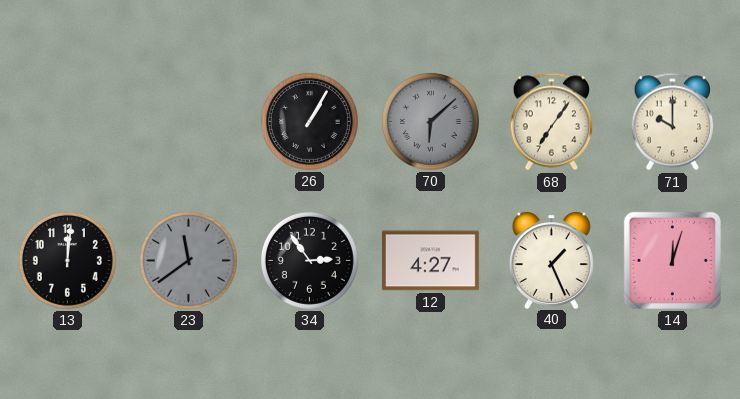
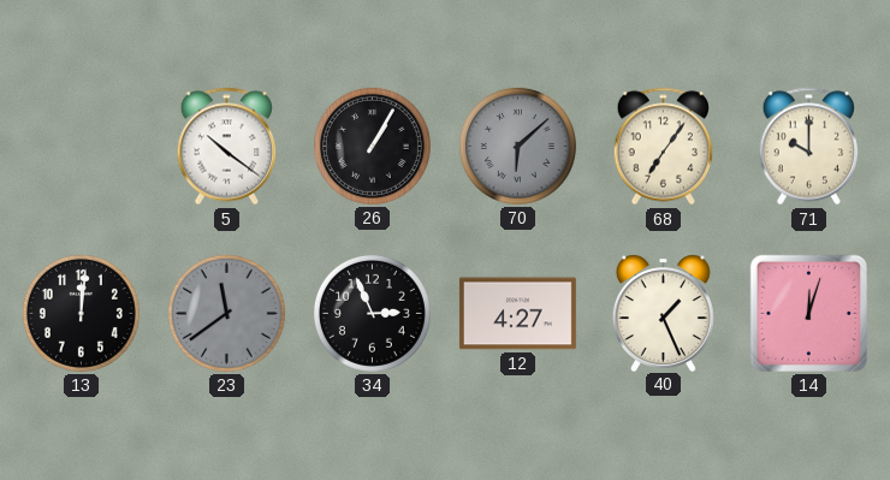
5: none -> 10:21 (227, 147)
34: 2:54 -> 2:56 (372, 313)
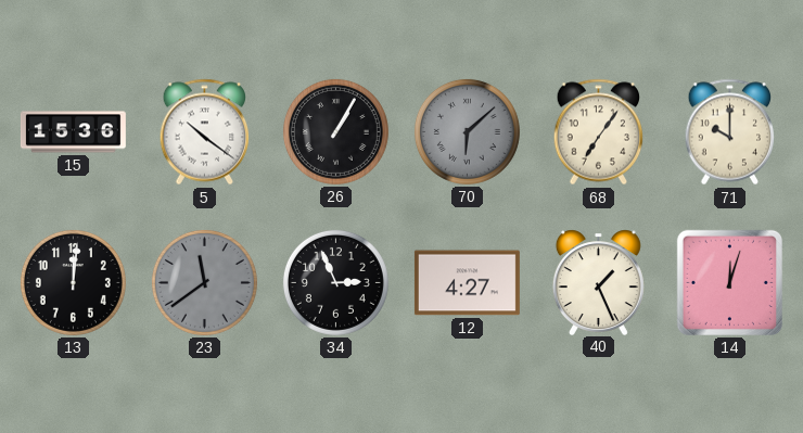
15: none -> 15:36 (73, 132)
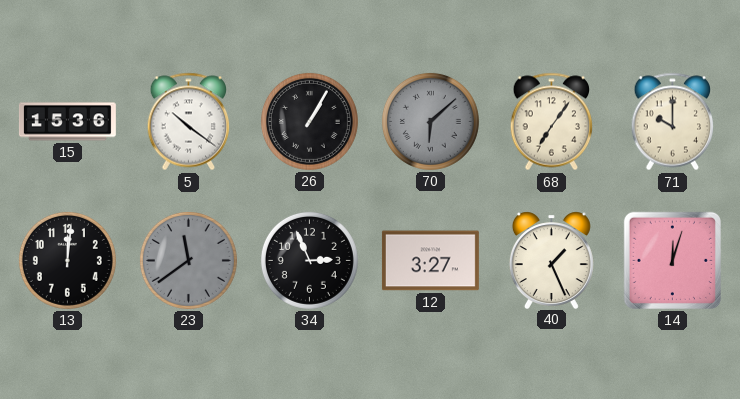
12: 4:27 -> 3:27 (430, 261)
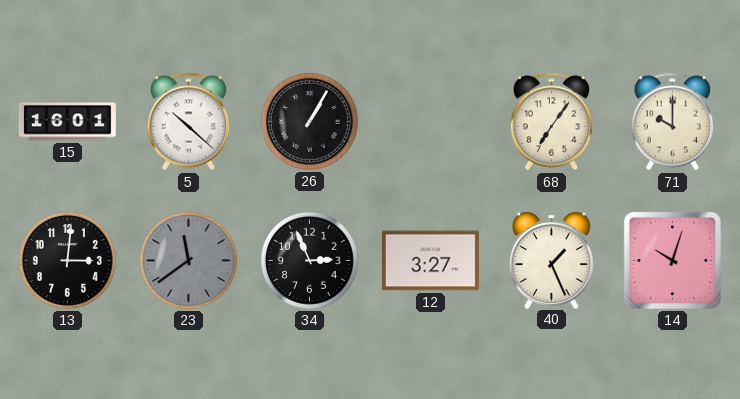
15: 15:36 -> 16:01 (67, 122)
5: 10:21 -> 10:22 (189, 122)
70: 6:08 -> none (430, 121)
13: 12:01 -> 3:01 (67, 260)
14: 12:03 -> 10:03 (672, 260)
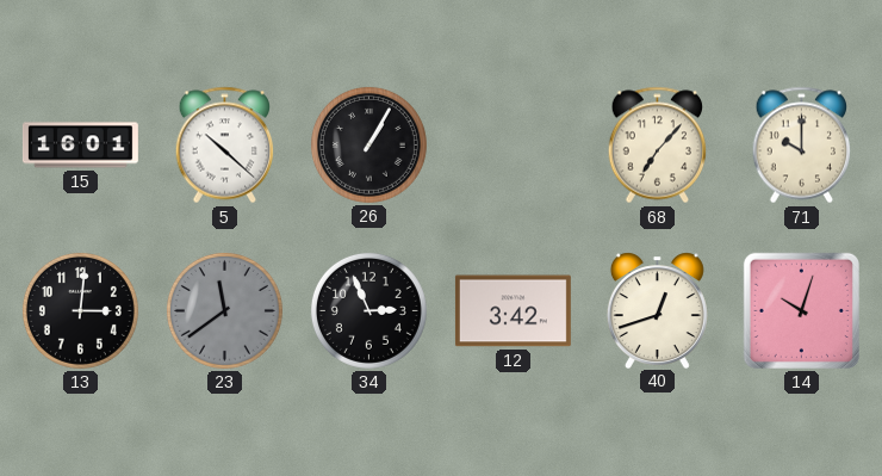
68: 7:06 -> 7:07 (658, 146)
12: 3:27 -> 3:42 (513, 311)
40: 1:26 -> 12:42 (657, 310)
